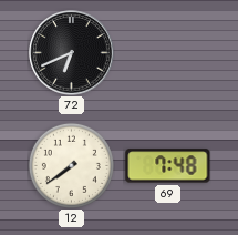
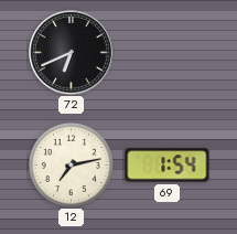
12: 7:39 -> 7:13 (71, 164)
69: 7:48 -> 1:54 (168, 166)
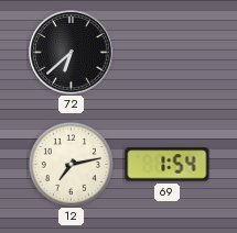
72: 6:41 -> 6:38 (72, 53)
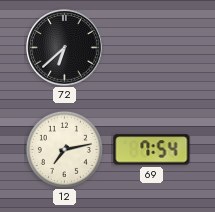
69: 1:54 -> 7:54 (152, 150)
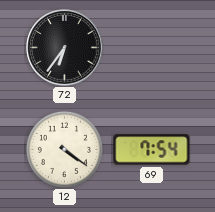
72: 6:38 -> 6:36 (65, 48)
12: 7:13 -> 4:21 (64, 149)
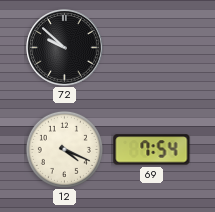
72: 6:36 -> 9:52 (65, 48)
12: 4:21 -> 4:19 (64, 149)
